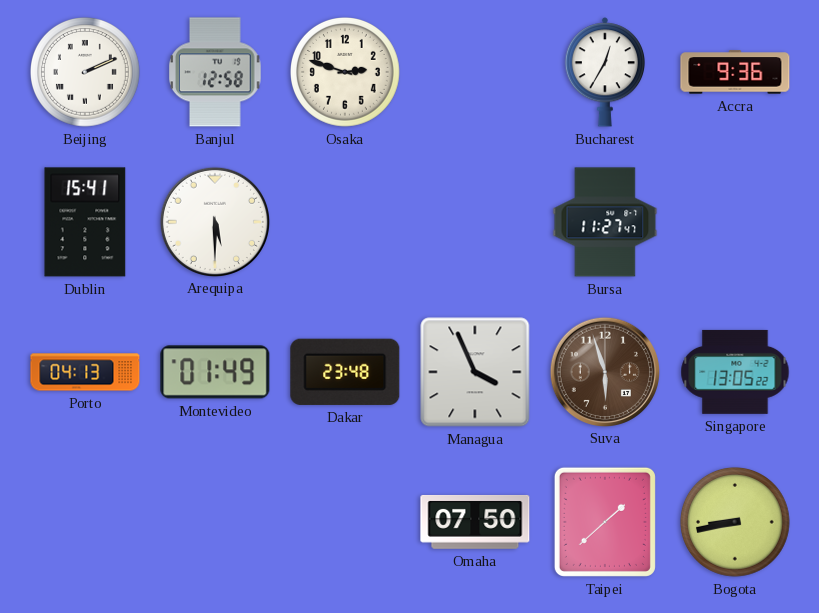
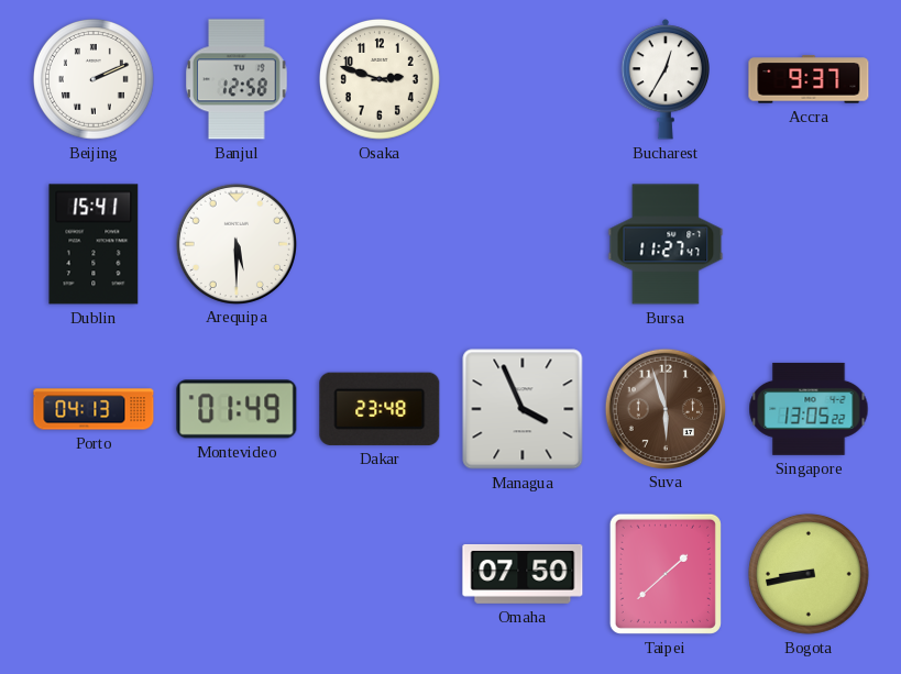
Accra: 9:36 -> 9:37 (809, 79)
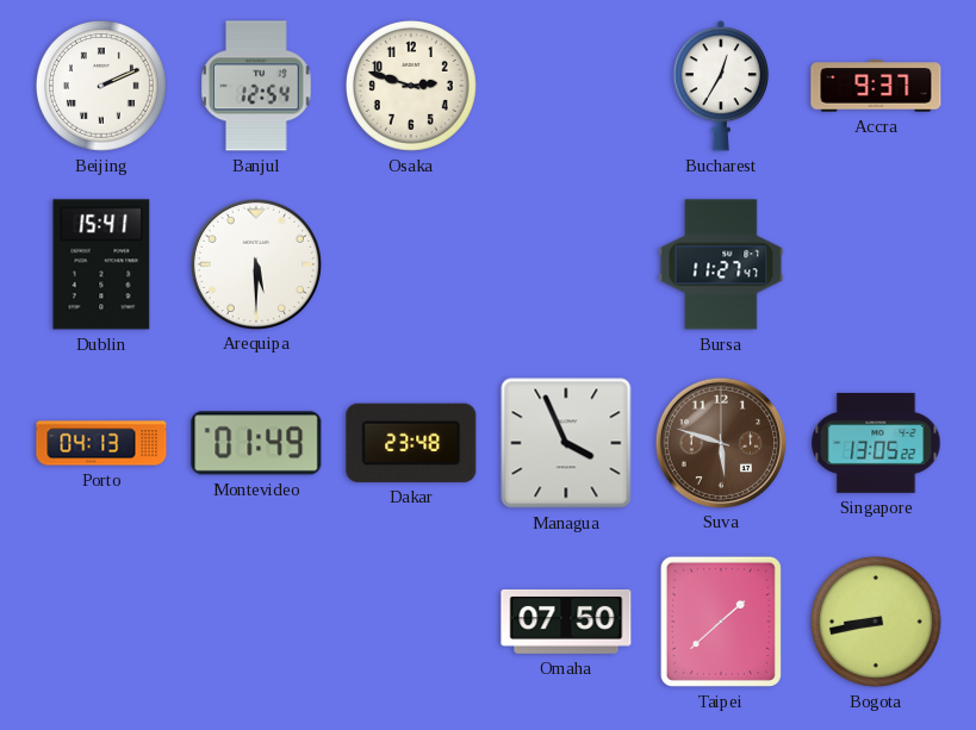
Banjul: 12:58 -> 12:54 (256, 86)
Suva: 5:57 -> 5:48 (720, 442)
